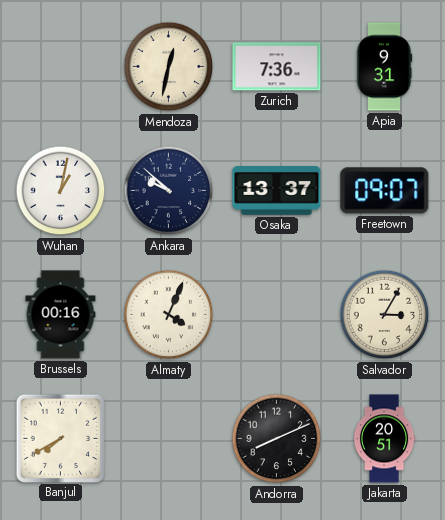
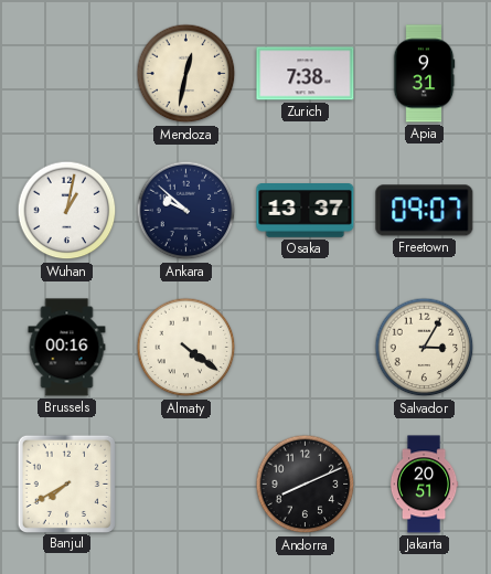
Zurich: 7:36 -> 7:38 (306, 74)
Almaty: 4:04 -> 4:21 (186, 348)
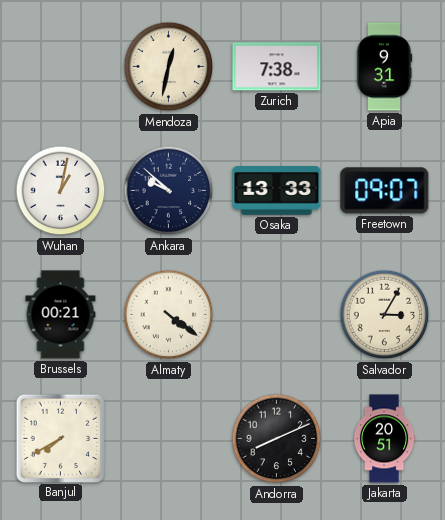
Osaka: 13:37 -> 13:33 (277, 191)
Brussels: 00:16 -> 00:21 (61, 315)
